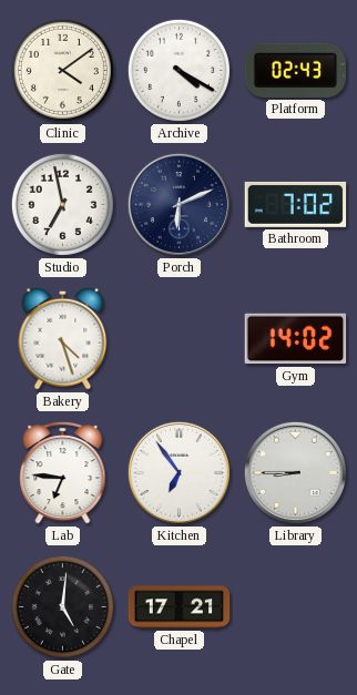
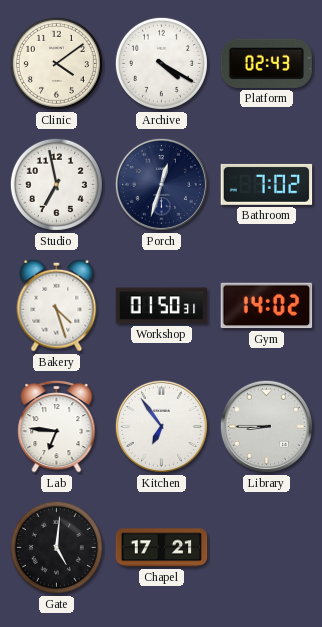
Porch: 6:11 -> 12:33 (161, 184)
Workshop: none -> 01:50 (162, 306)
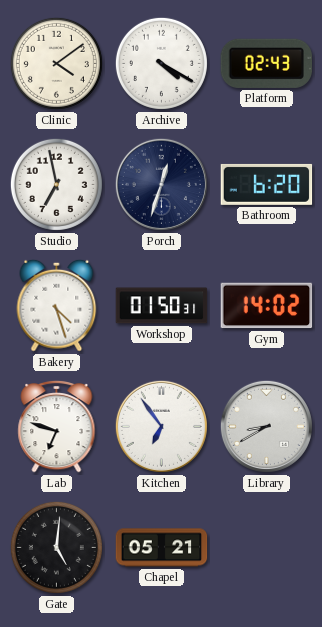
Bathroom: 7:02 -> 6:20 (267, 184)
Lab: 6:46 -> 6:48 (57, 426)
Library: 8:45 -> 8:40 (266, 426)
Chapel: 17:21 -> 05:21 (162, 548)
